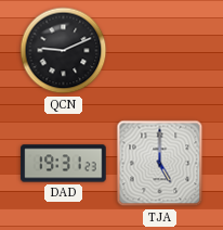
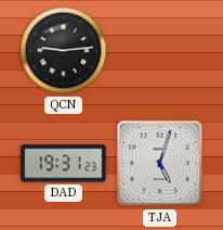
QCN: 9:11 -> 9:14 (64, 51)
TJA: 5:00 -> 5:03 (160, 164)
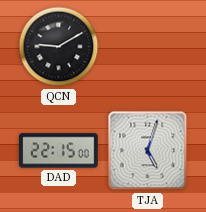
QCN: 9:14 -> 9:10 (59, 47)
DAD: 19:31 -> 22:15 (59, 151)
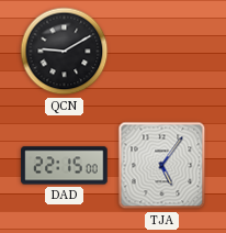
TJA: 5:03 -> 5:06 (162, 166)
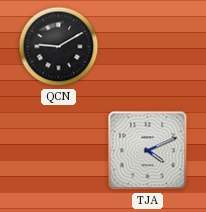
DAD: 22:15 -> none (65, 166)
TJA: 5:06 -> 4:11 (148, 151)
